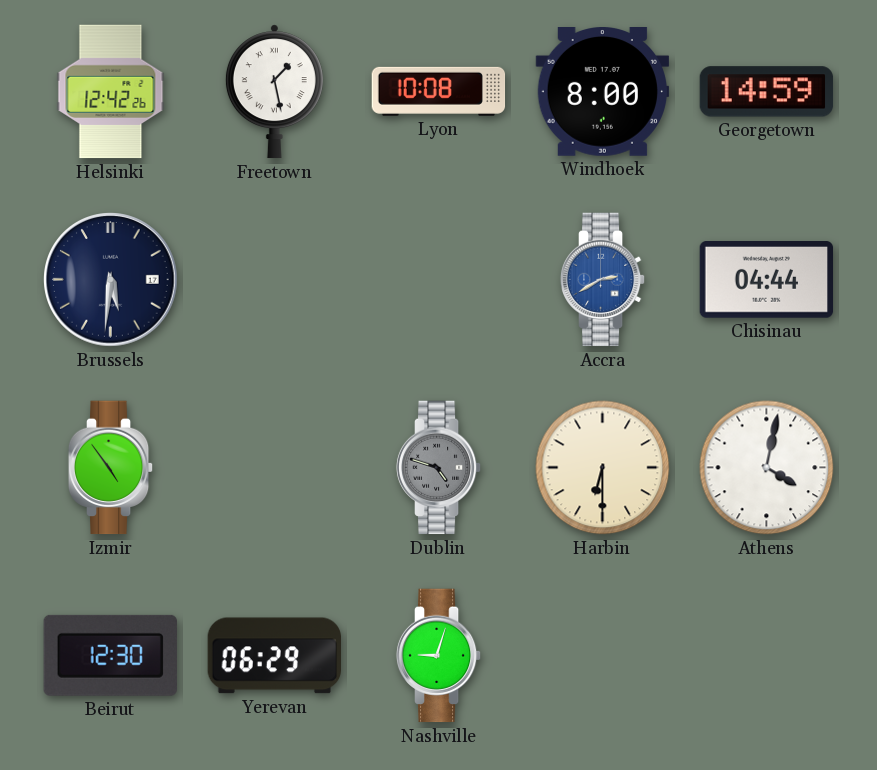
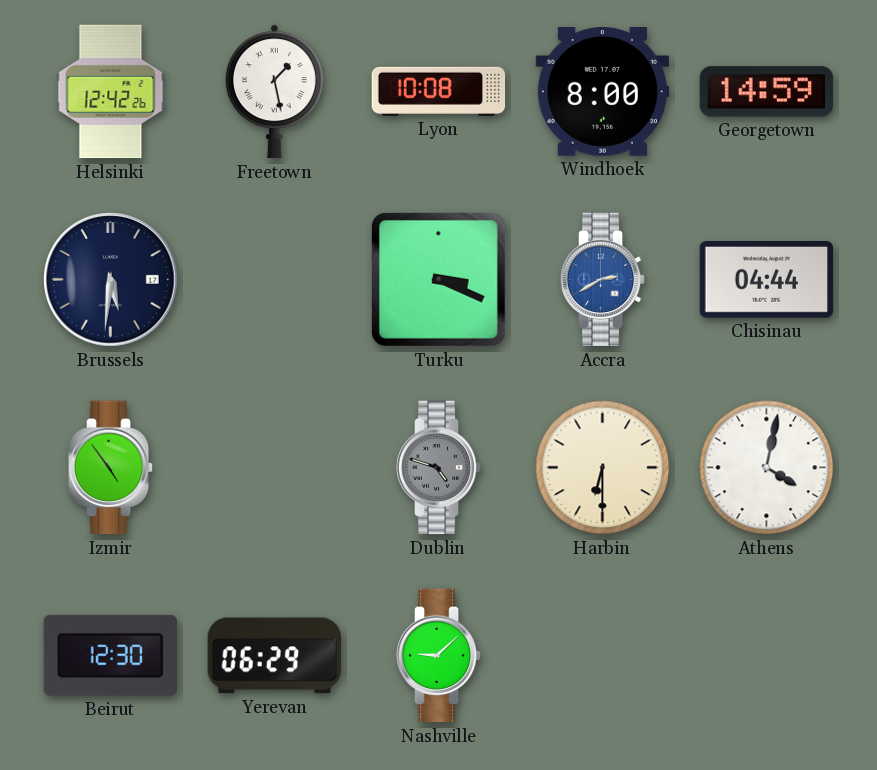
Turku: none -> 3:19 (438, 279)
Nashville: 9:03 -> 9:08 (439, 656)
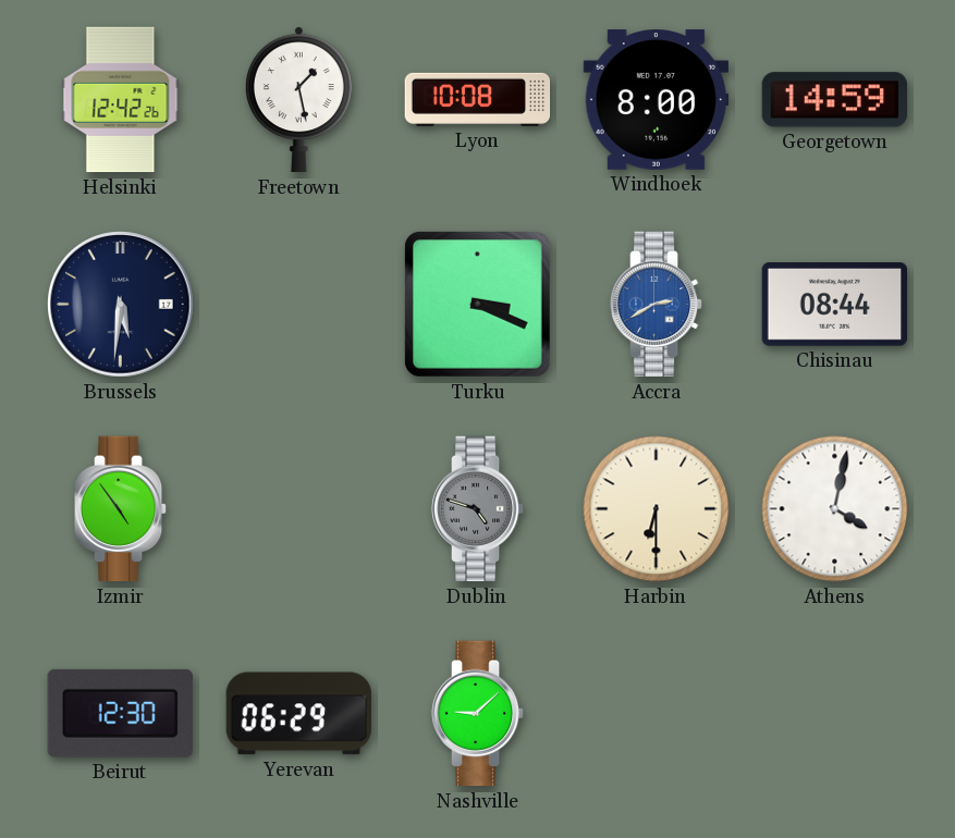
Chisinau: 04:44 -> 08:44 (835, 305)
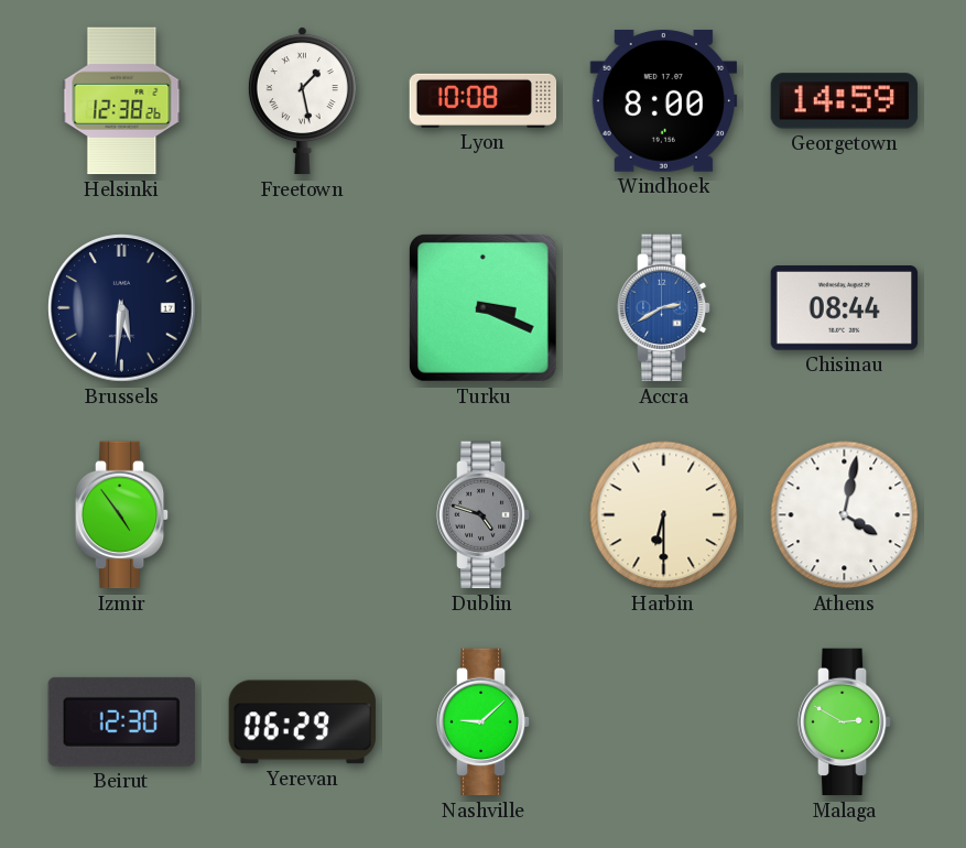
Helsinki: 12:42 -> 12:38 (122, 101)
Malaga: none -> 2:50 (845, 722)
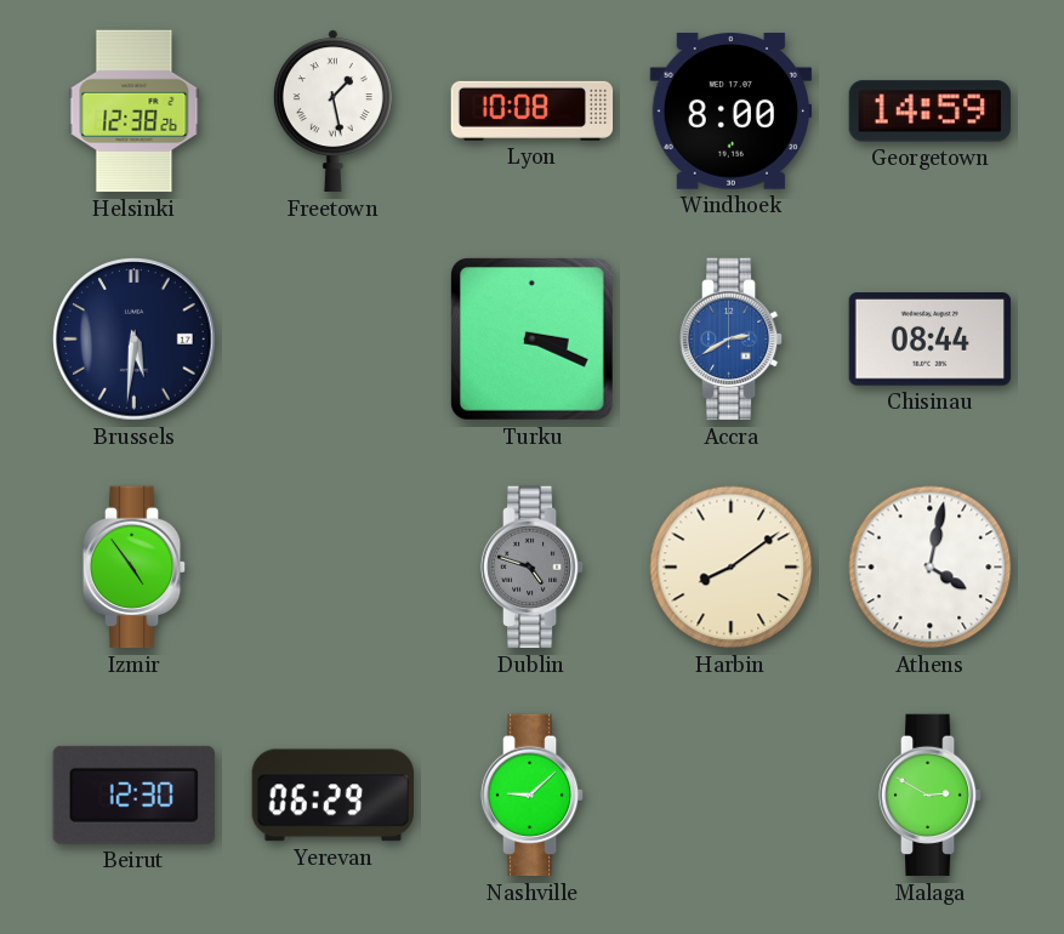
Harbin: 6:30 -> 8:09 (732, 568)
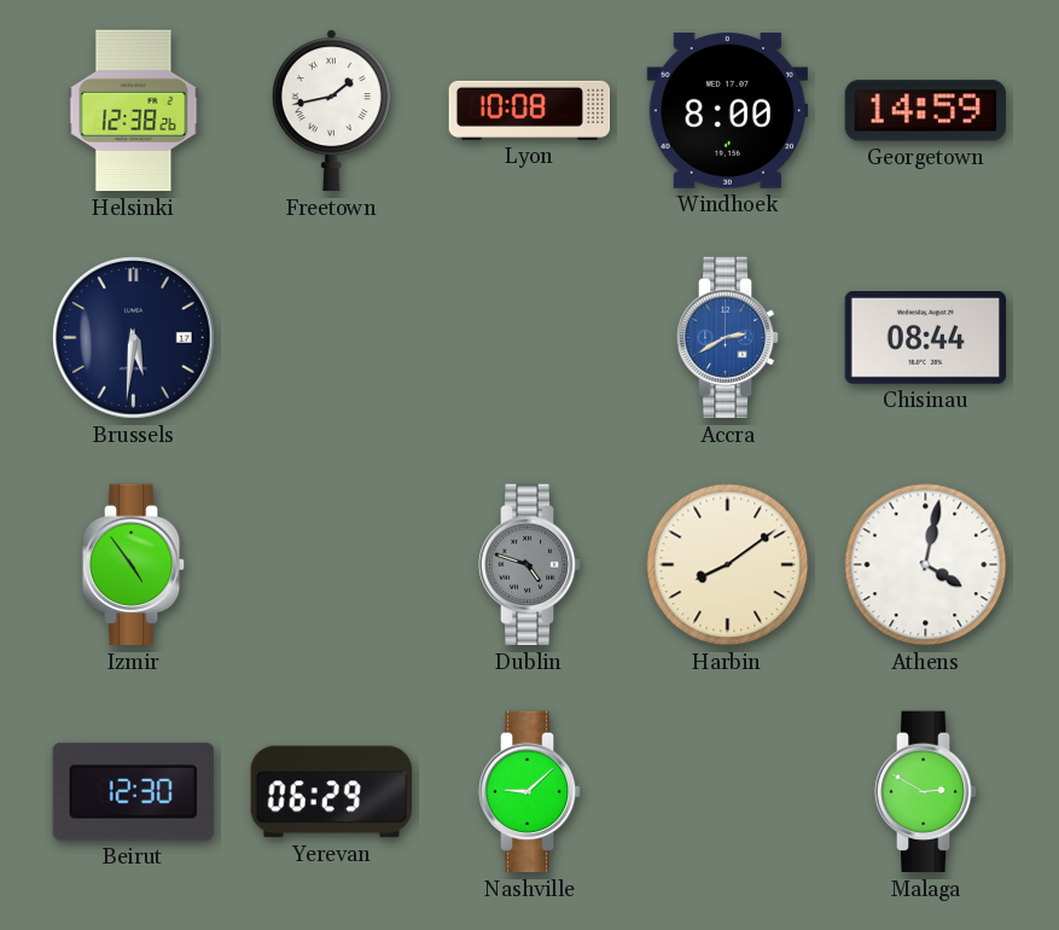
Freetown: 1:28 -> 1:43 (331, 111)
Turku: 3:19 -> none (531, 338)
